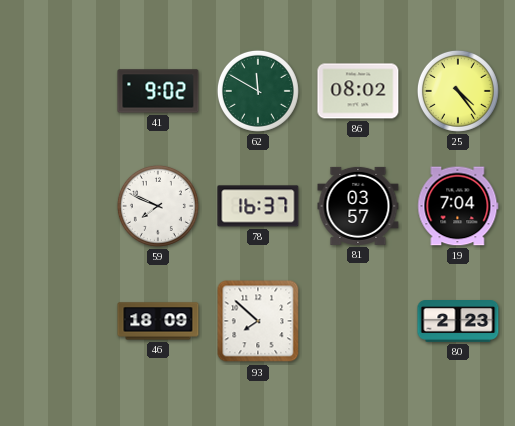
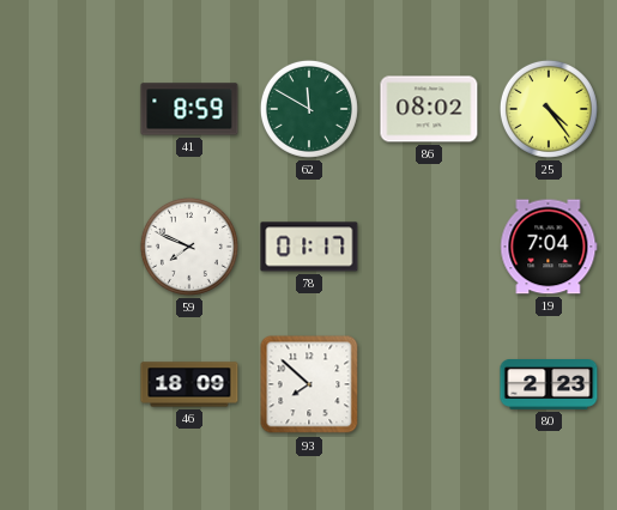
41: 9:02 -> 8:59 (189, 109)
78: 16:37 -> 01:17 (309, 247)
81: 03:57 -> none (358, 206)
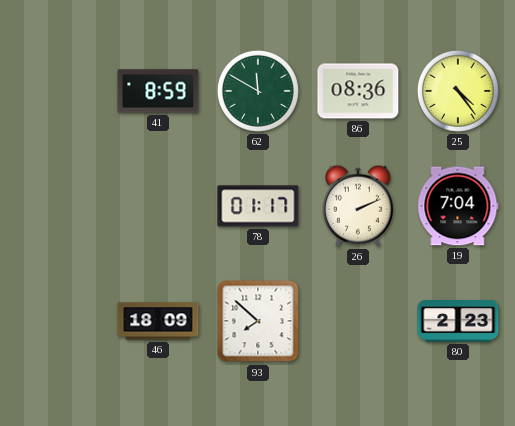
86: 08:02 -> 08:36 (358, 91)
59: 7:49 -> none (189, 247)
26: none -> 2:11 (358, 206)
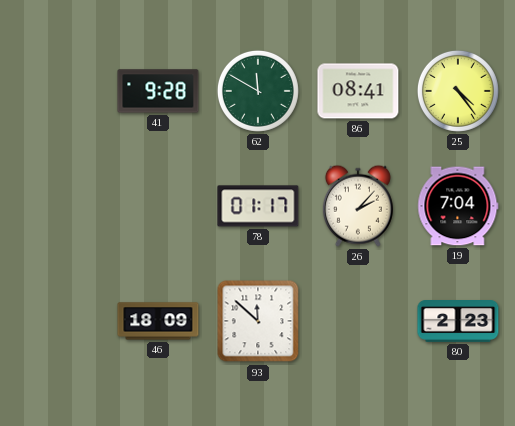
41: 8:59 -> 9:28 (158, 91)
86: 08:36 -> 08:41 (358, 91)
26: 2:11 -> 2:07 (358, 206)
93: 7:52 -> 11:52 (258, 321)
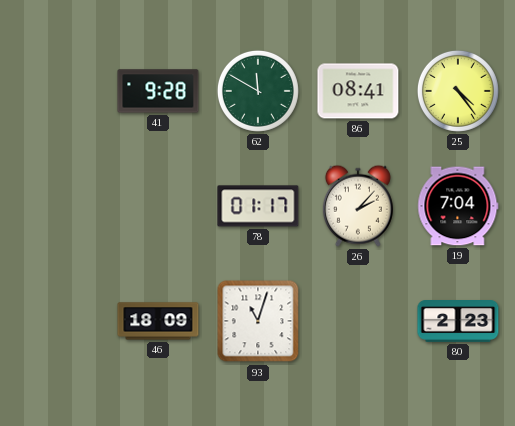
93: 11:52 -> 11:03 (258, 321)
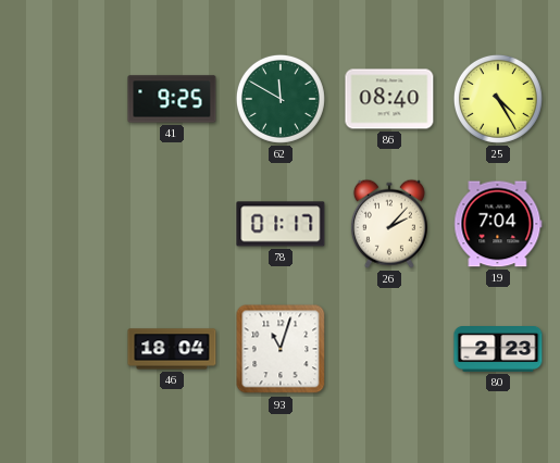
41: 9:28 -> 9:25 (172, 99)
86: 08:41 -> 08:40 (389, 99)
25: 4:24 -> 4:25 (498, 99)
46: 18:09 -> 18:04 (172, 349)
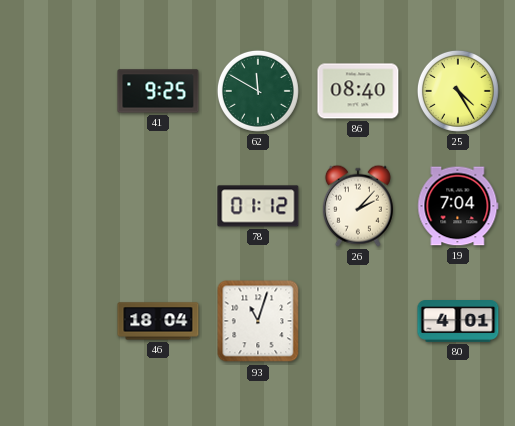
78: 01:17 -> 01:12 (258, 206)
80: 2:23 -> 4:01 (458, 322)
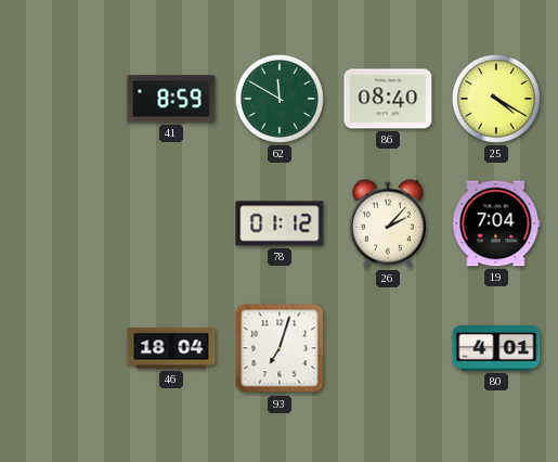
41: 9:25 -> 8:59 (171, 99)
25: 4:25 -> 4:20 (496, 99)
93: 11:03 -> 7:03 (280, 348)
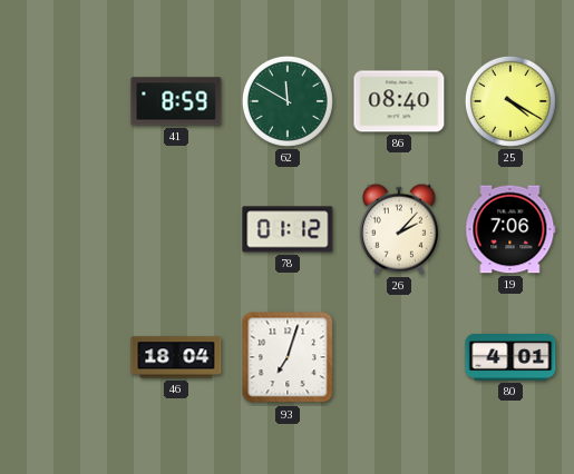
19: 7:04 -> 7:06 (510, 229)
